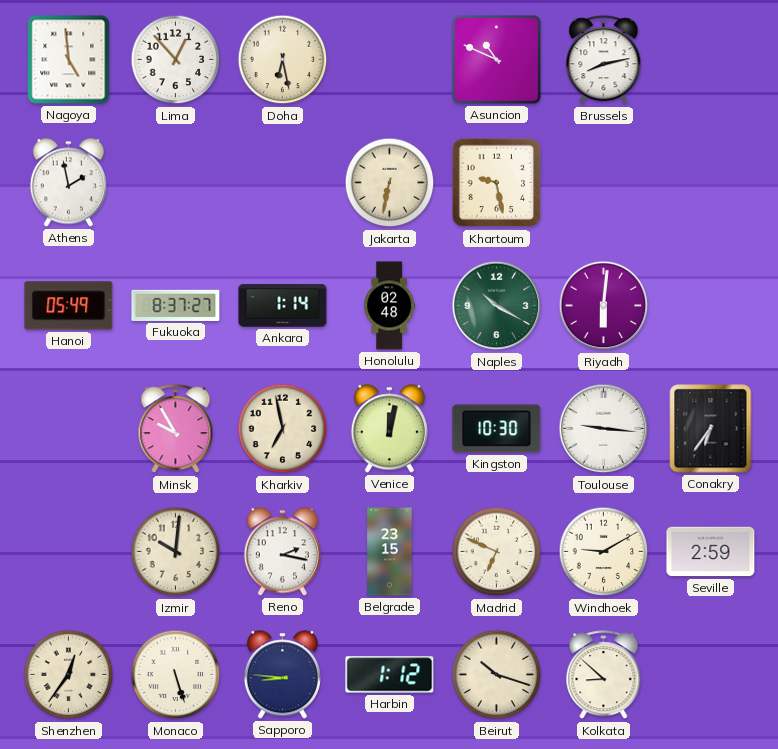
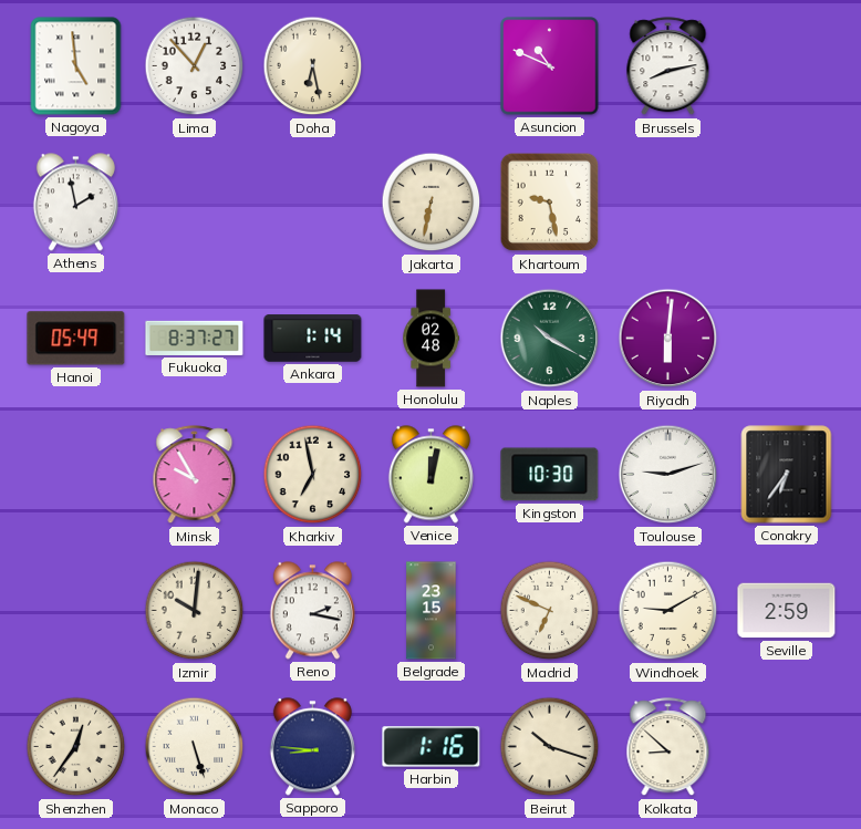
Toulouse: 9:16 -> 9:12 (668, 475)
Harbin: 1:12 -> 1:16 (432, 747)
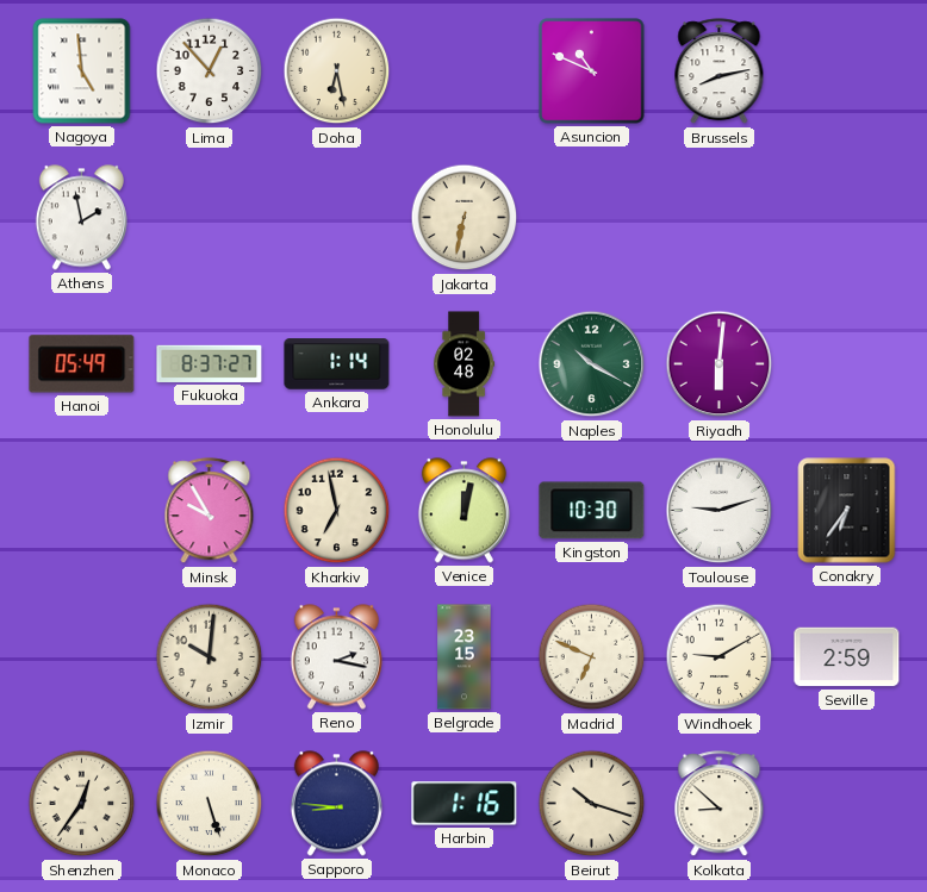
Khartoum: 9:28 -> none (550, 203)
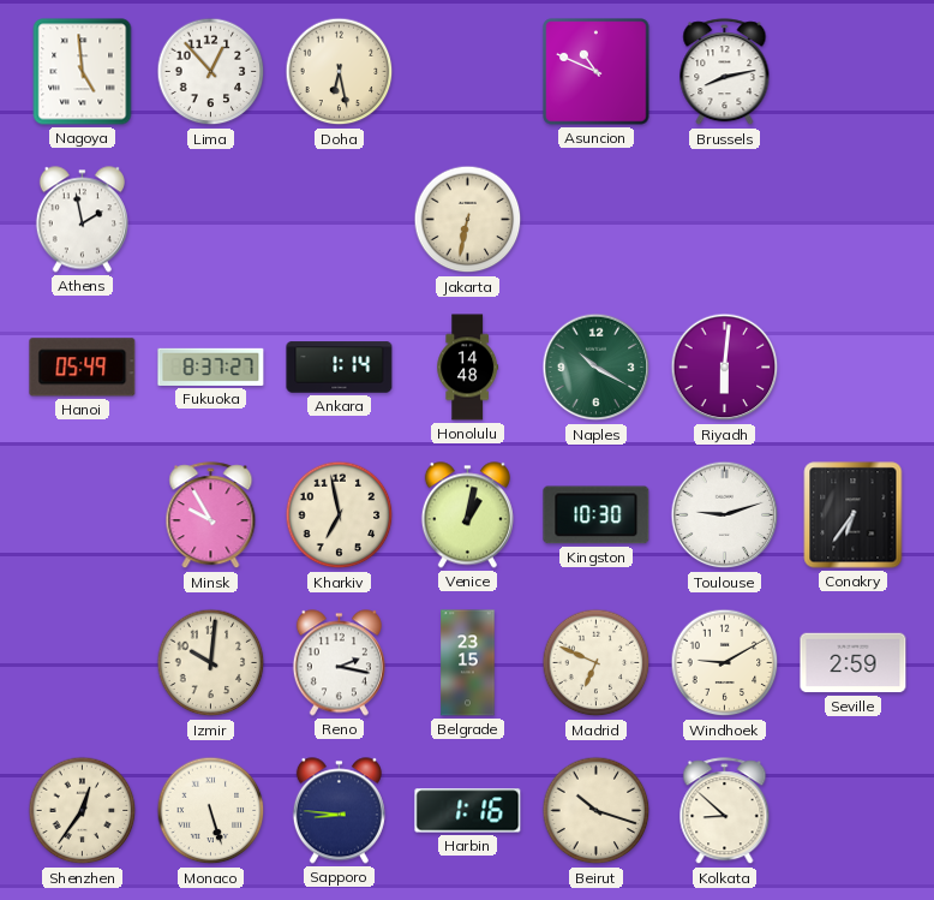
Honolulu: 02:48 -> 14:48 (468, 368)
Venice: 12:02 -> 1:02 (467, 515)
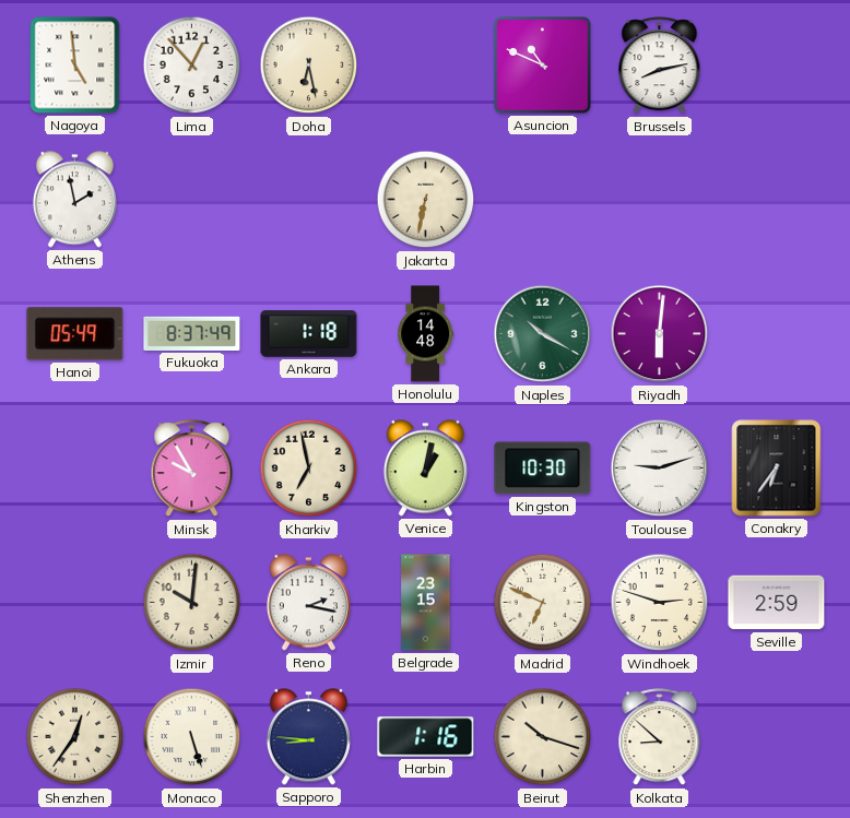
Fukuoka: 8:37:27 -> 8:37:49 (192, 333)
Ankara: 1:14 -> 1:18 (309, 334)
Windhoek: 9:10 -> 2:48 (660, 603)
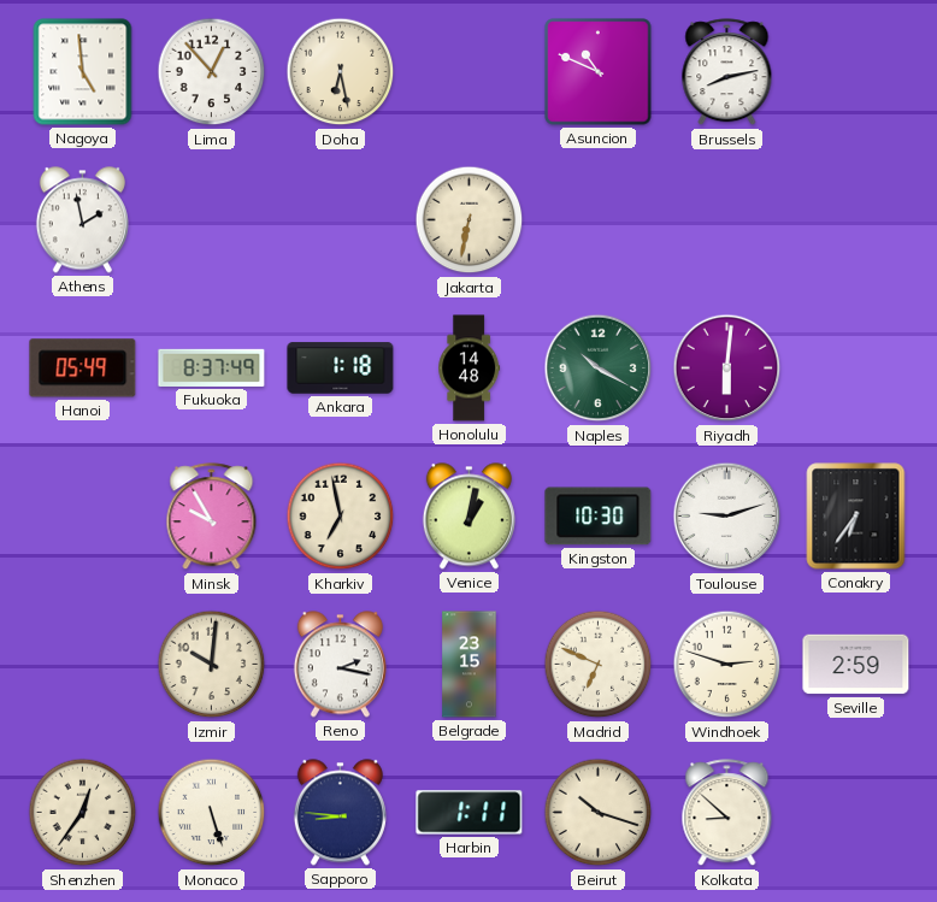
Harbin: 1:16 -> 1:11 (470, 813)
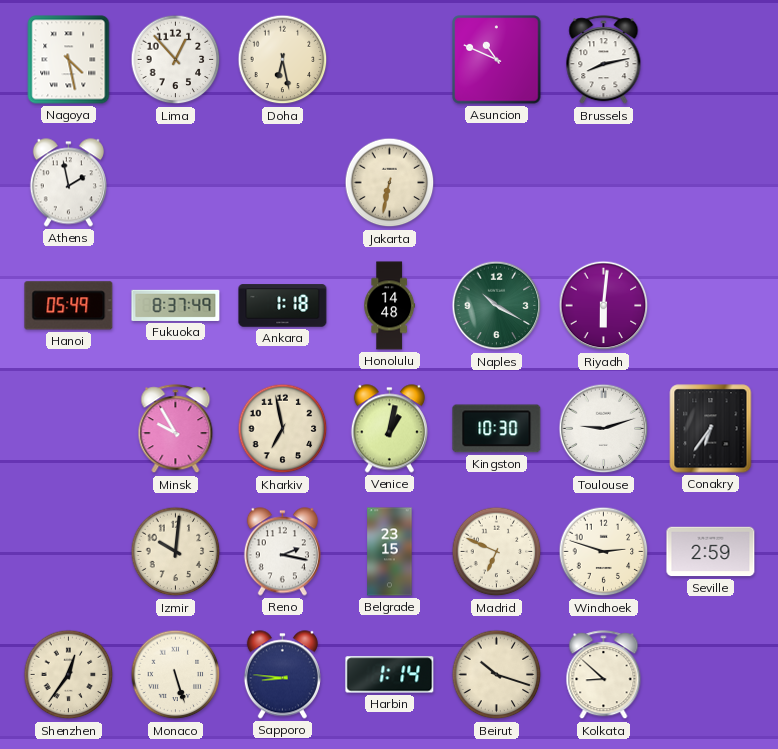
Nagoya: 4:59 -> 4:28 (69, 60)
Harbin: 1:11 -> 1:14 (390, 675)
